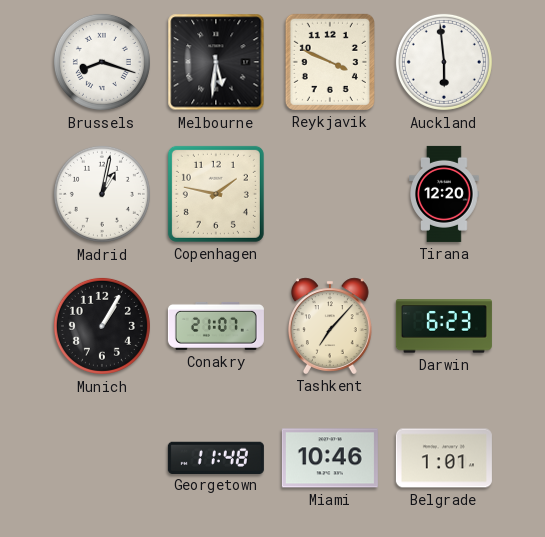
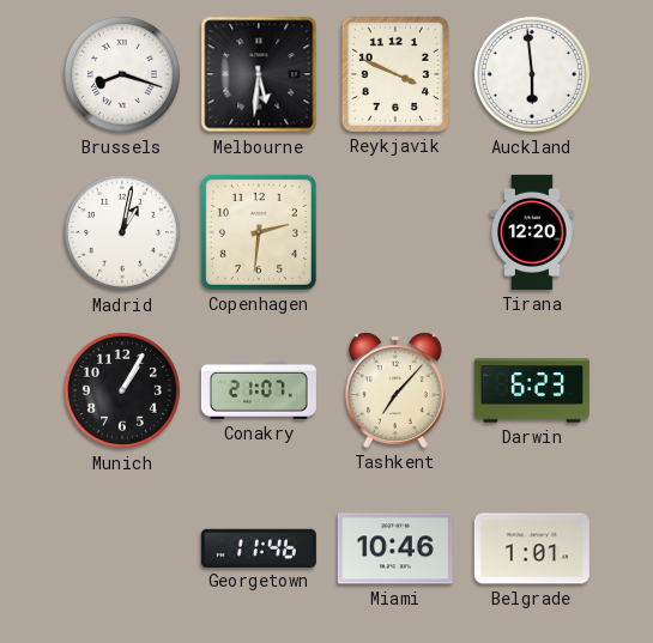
Copenhagen: 1:47 -> 2:31 (259, 232)
Georgetown: 11:48 -> 11:46 (259, 547)
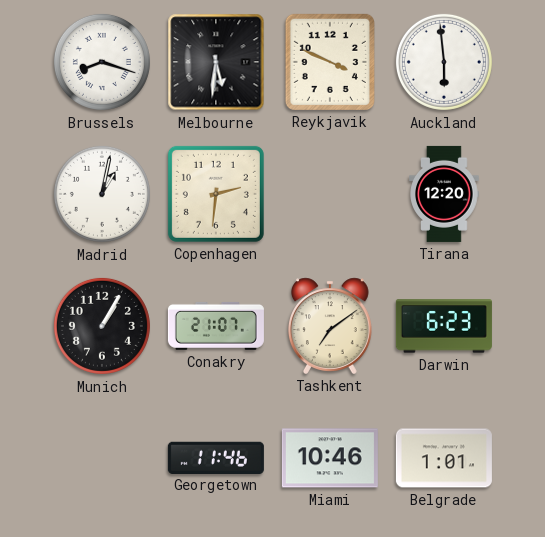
Tashkent: 7:07 -> 7:09 (330, 326)
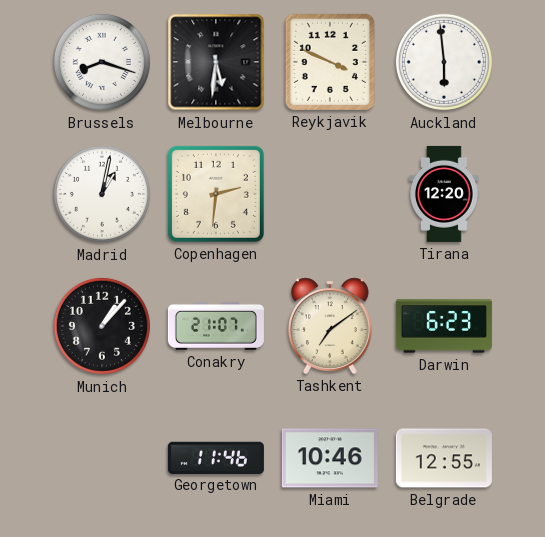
Munich: 1:05 -> 1:07 (102, 326)
Belgrade: 1:01 -> 12:55 (444, 458)
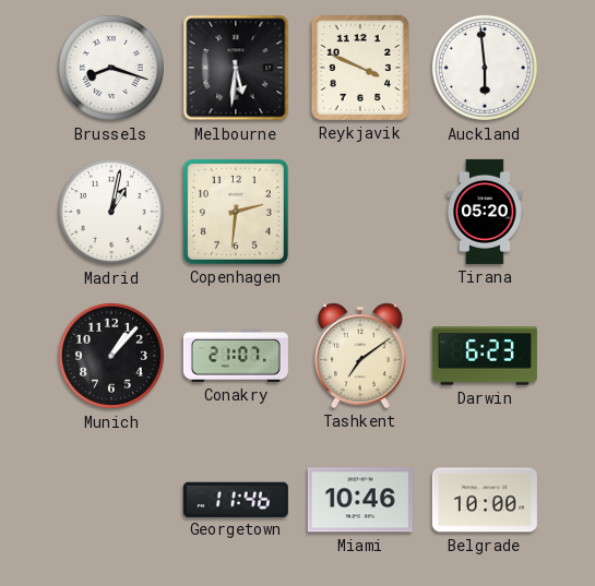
Tirana: 12:20 -> 05:20 (485, 212)
Belgrade: 12:55 -> 10:00 (485, 500)
